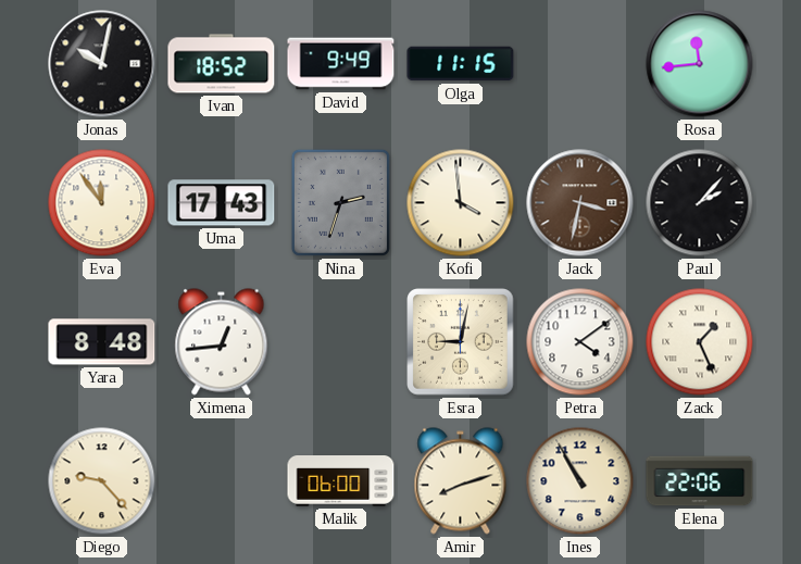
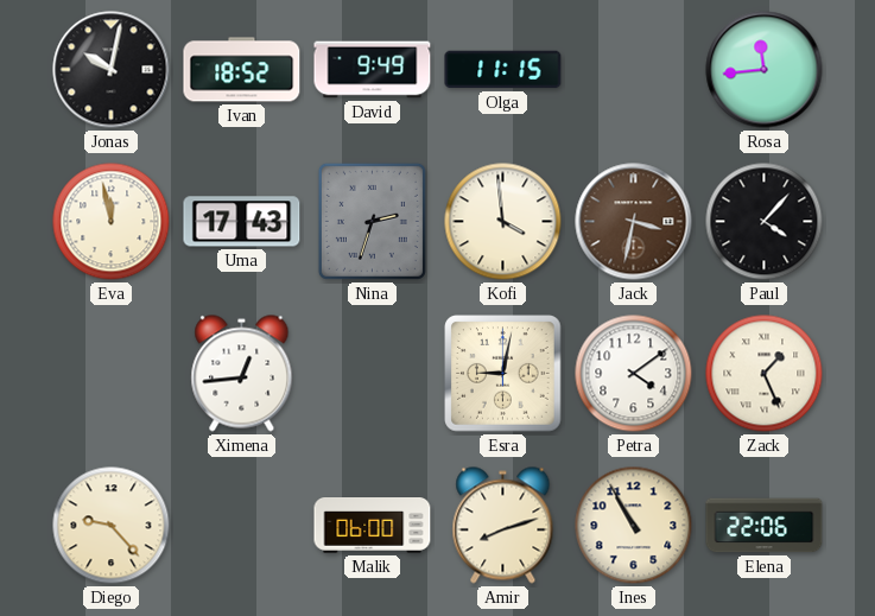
Eva: 11:54 -> 11:58 (112, 222)
Paul: 2:07 -> 4:07 (765, 222)
Yara: 8:48 -> none (102, 342)
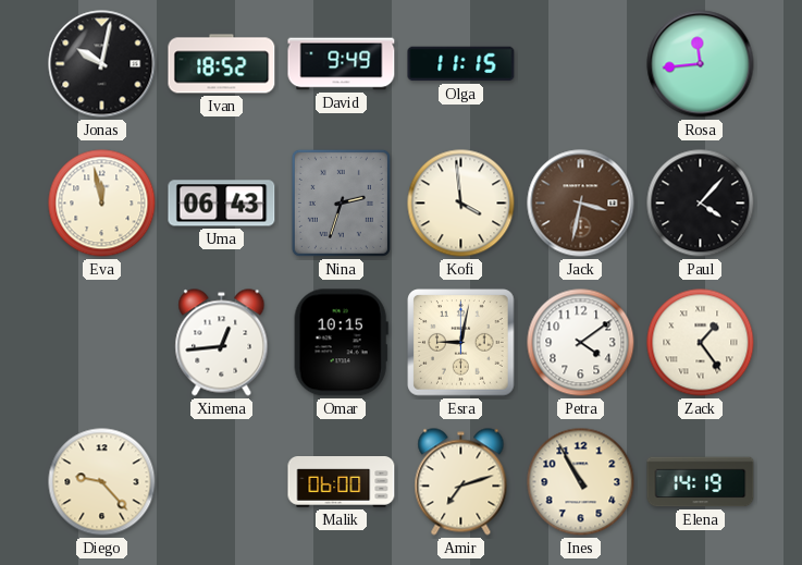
Uma: 17:43 -> 06:43 (222, 204)
Omar: none -> 10:15 (341, 343)
Zack: 1:26 -> 1:24 (701, 343)
Amir: 8:12 -> 7:12 (461, 482)
Elena: 22:06 -> 14:19 (701, 482)
